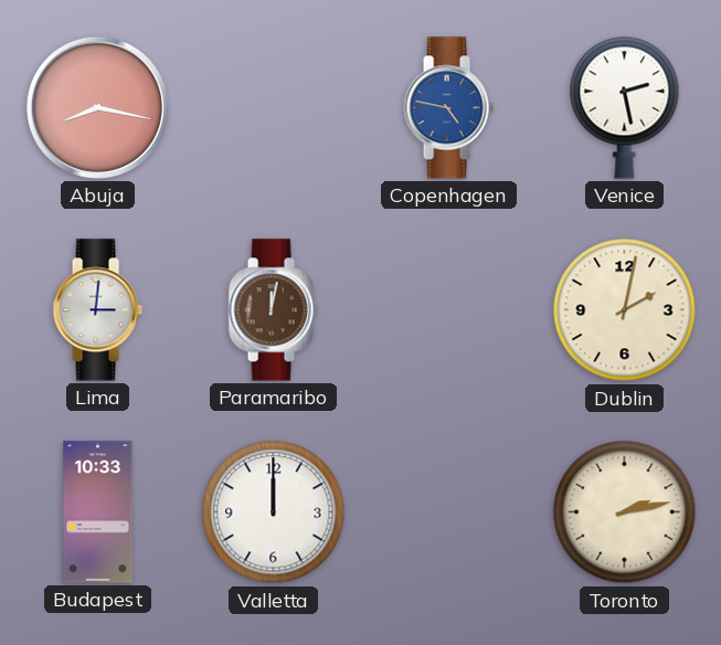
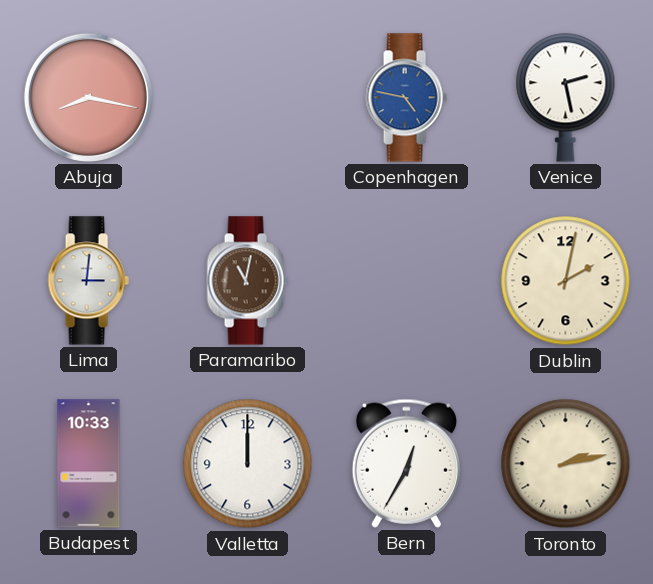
Paramaribo: 12:02 -> 11:02 (247, 281)
Bern: none -> 12:35 (406, 463)
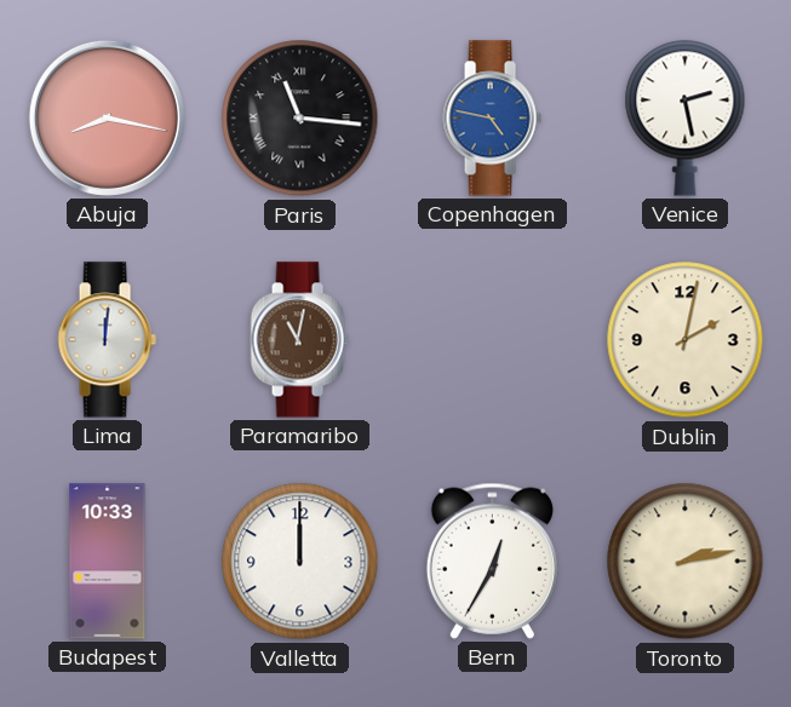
Paris: none -> 11:16 (300, 119)
Lima: 3:01 -> 12:01 (107, 340)
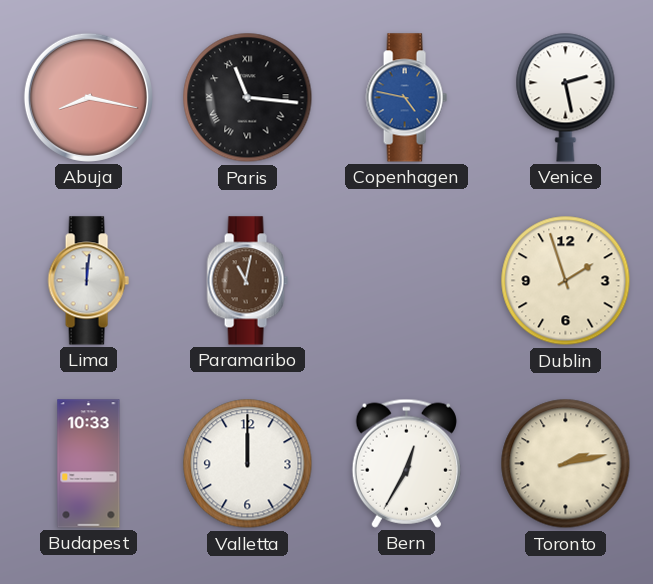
Dublin: 2:02 -> 1:57 (566, 281)
